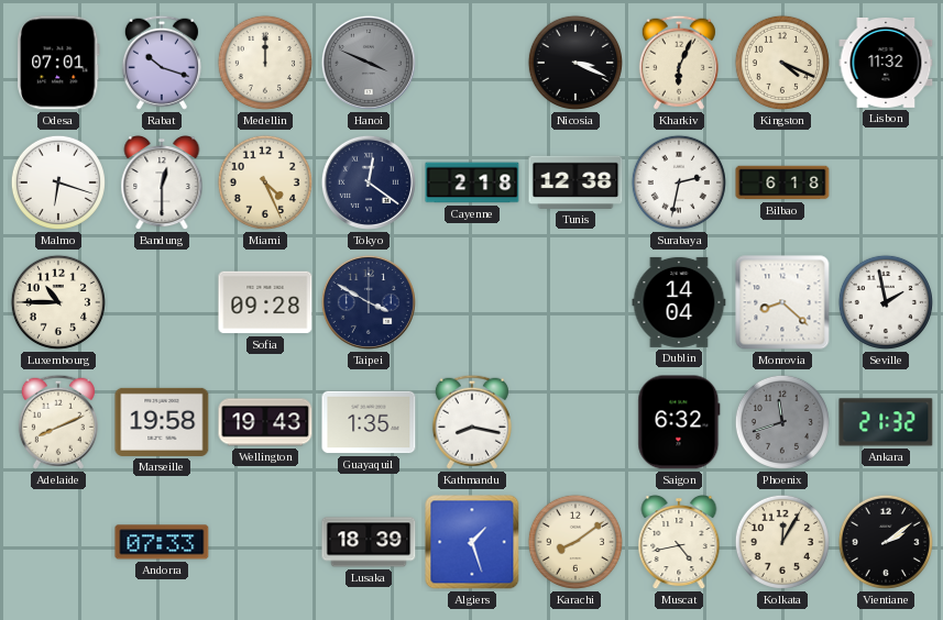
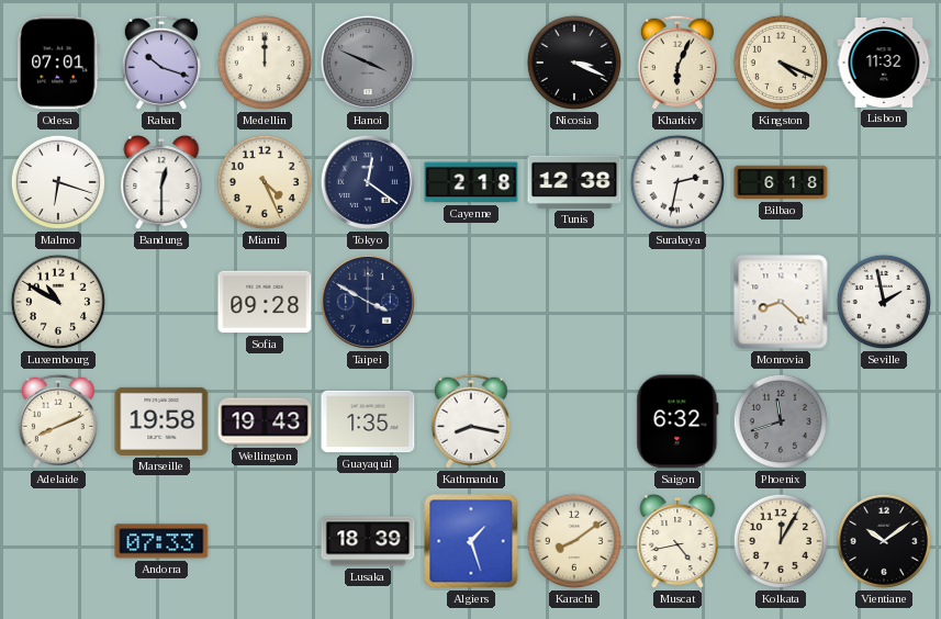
Luxembourg: 10:45 -> 10:50 (58, 302)
Dublin: 14:04 -> none (679, 302)
Ankara: 21:32 -> none (886, 422)
Vientiane: 2:09 -> 10:09 (884, 541)
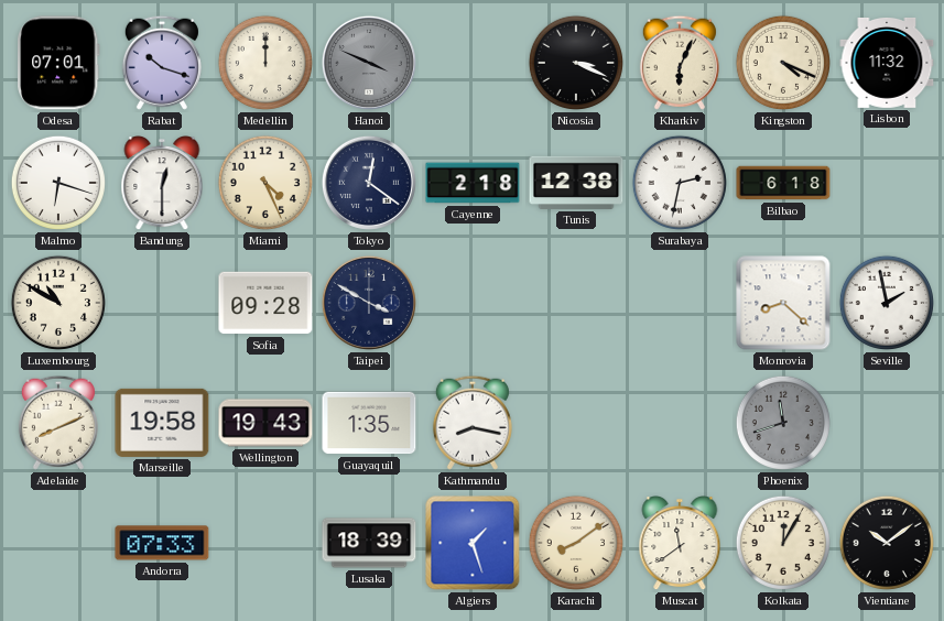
Saigon: 6:32 -> none (677, 421)
Muscat: 4:43 -> 11:39 (680, 544)
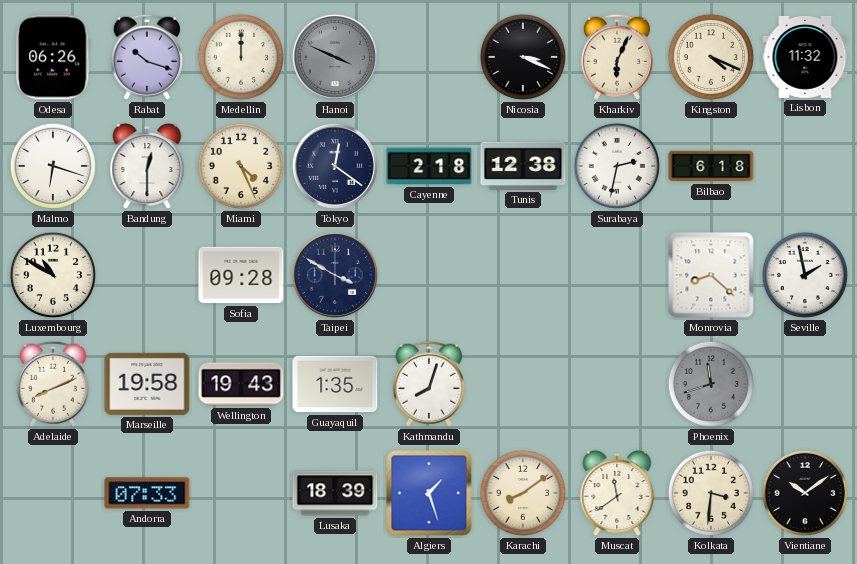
Odesa: 07:01 -> 06:26 (53, 57)
Kathmandu: 8:17 -> 8:03 (429, 384)
Kolkata: 12:05 -> 3:31 (711, 493)
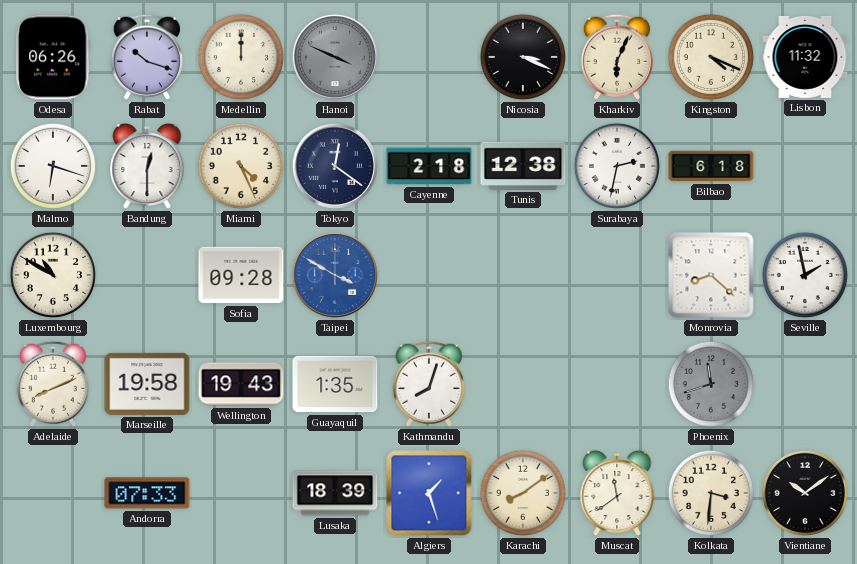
Taipei dial: navy -> blue (335, 275)
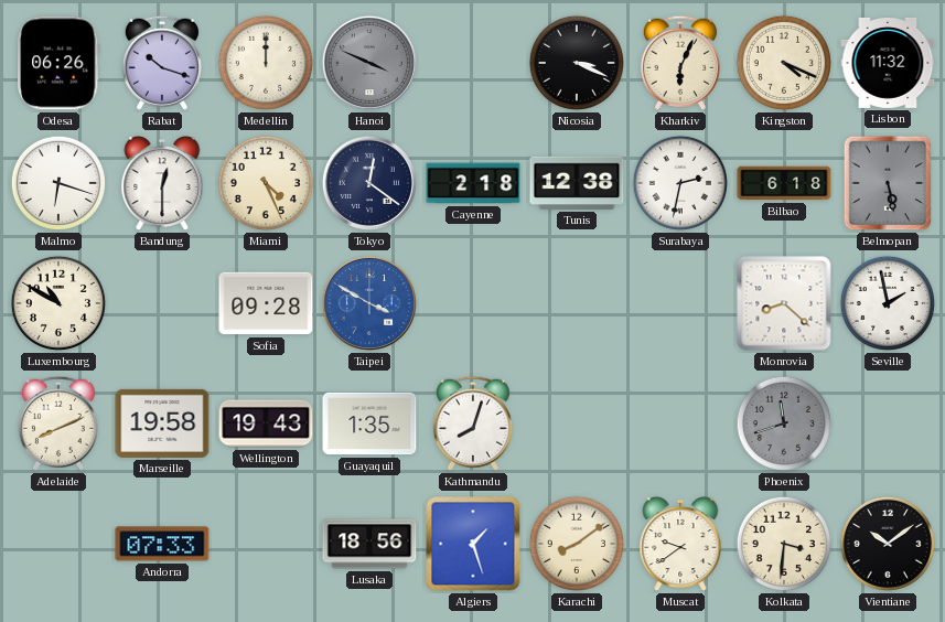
Belmopan: none -> 5:28 (888, 183)
Lusaka: 18:39 -> 18:56 (369, 544)
Muscat: 11:39 -> 9:39 (680, 545)
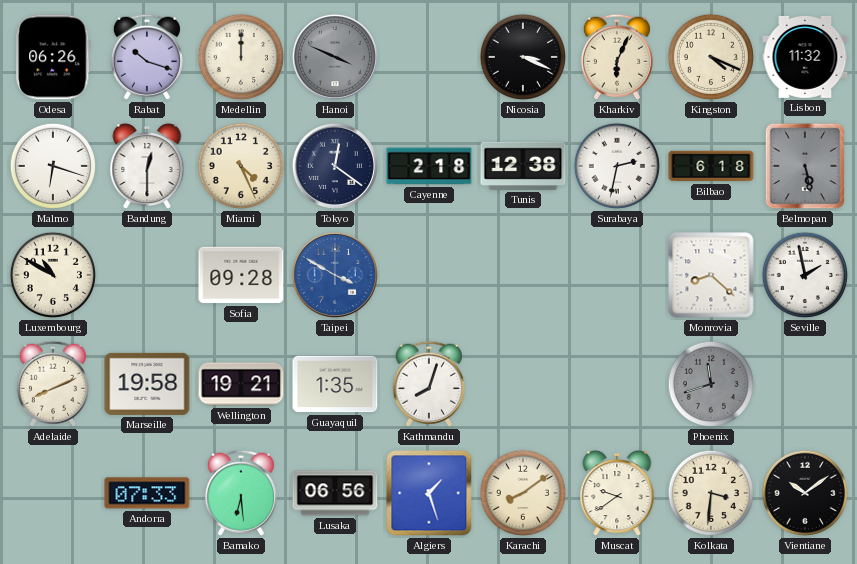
Wellington: 19:43 -> 19:21 (241, 384)
Bamako: none -> 6:29 (241, 493)
Lusaka: 18:56 -> 06:56 (335, 493)
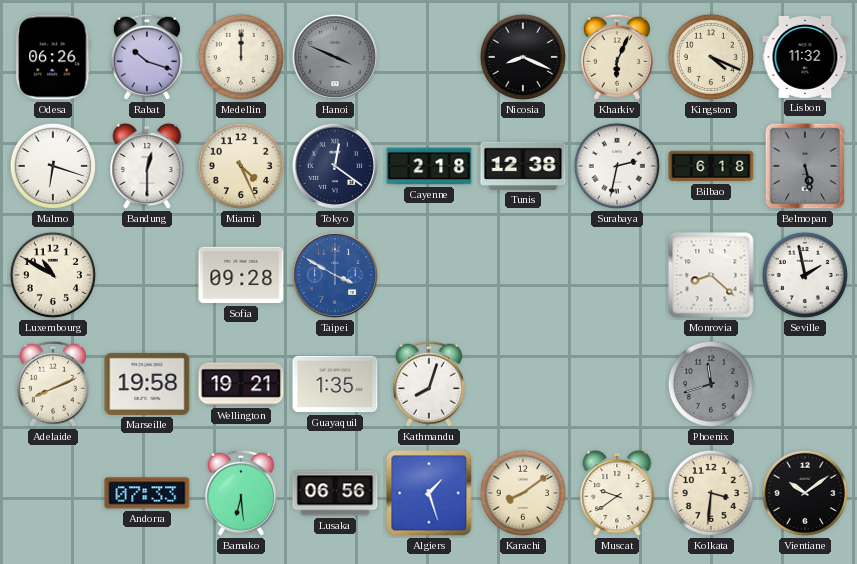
Nicosia: 3:19 -> 8:19 (523, 57)
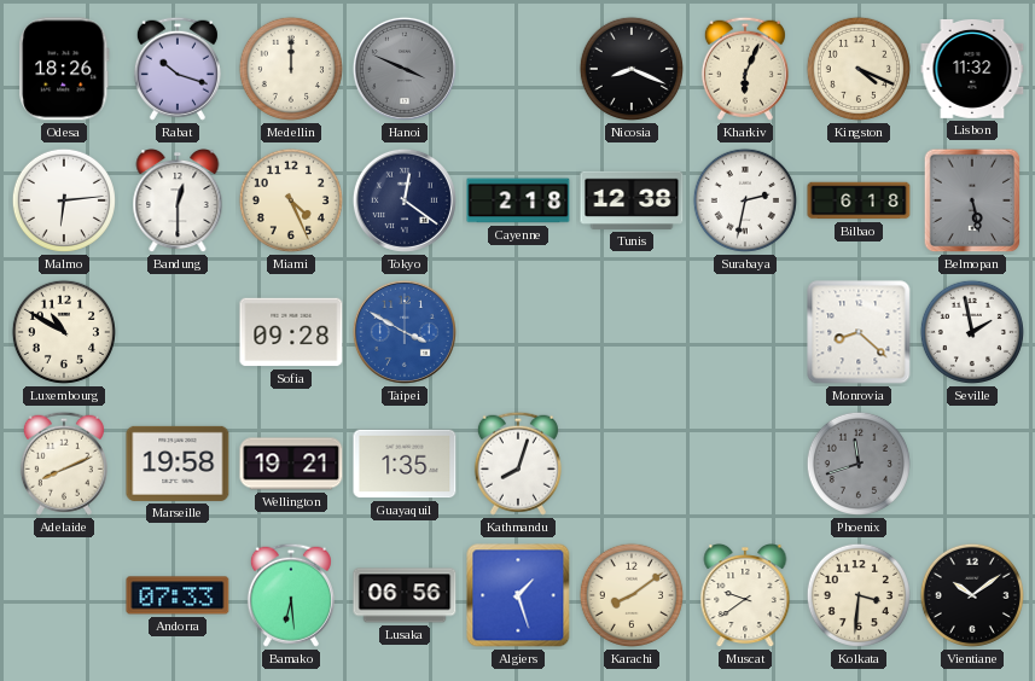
Odesa: 06:26 -> 18:26 (64, 69)
Malmo: 6:18 -> 6:14 (64, 200)
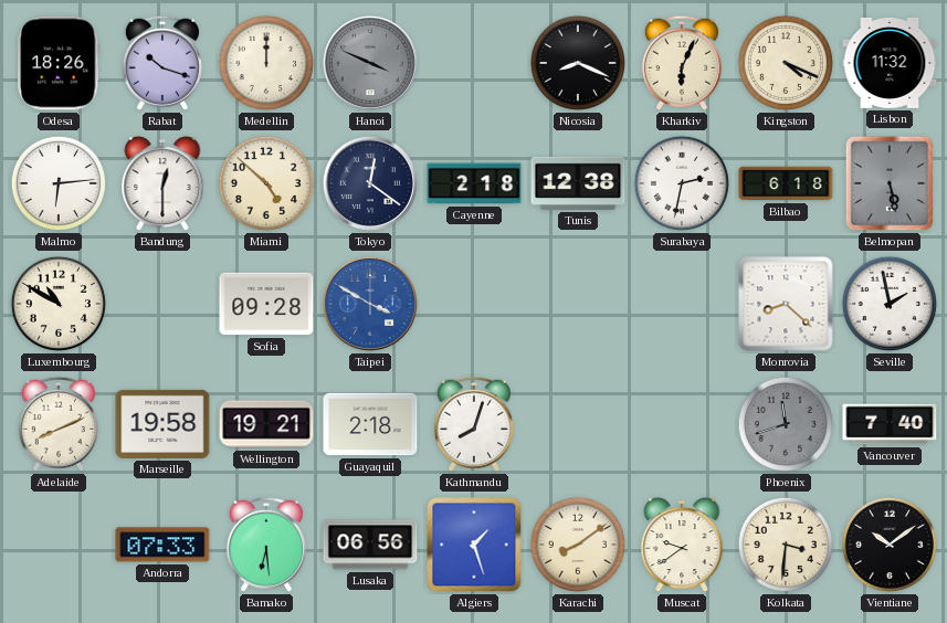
Miami: 4:26 -> 4:52 (266, 183)
Guayaquil: 1:35 -> 2:18 (370, 424)
Vancouver: none -> 7:40 (890, 424)
